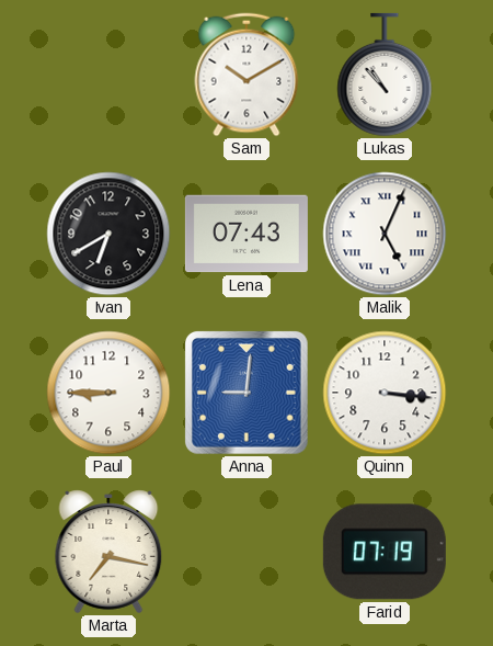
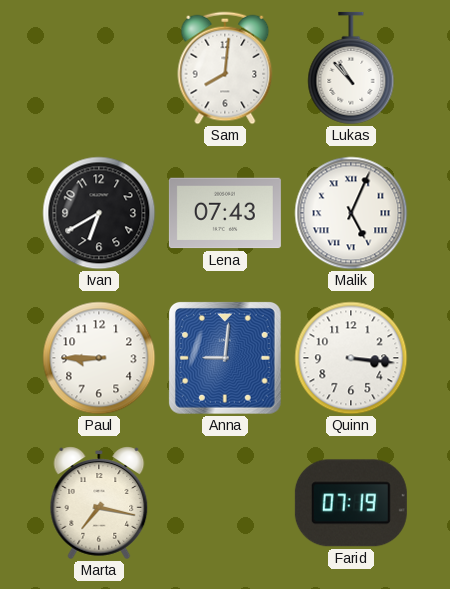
Sam: 10:10 -> 8:01 (225, 68)
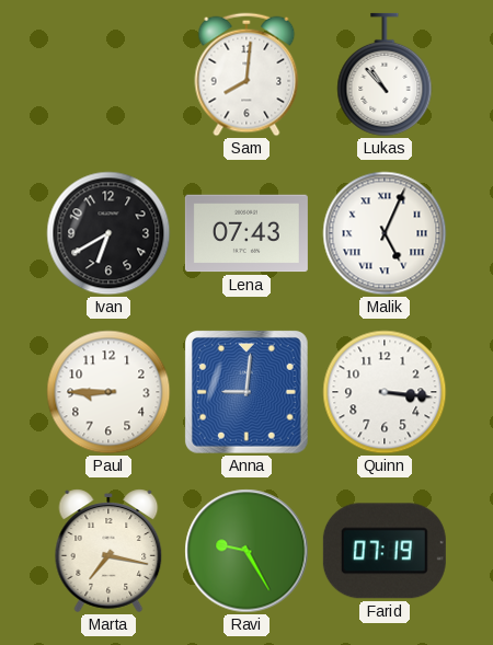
Ravi: none -> 9:25 (246, 551)
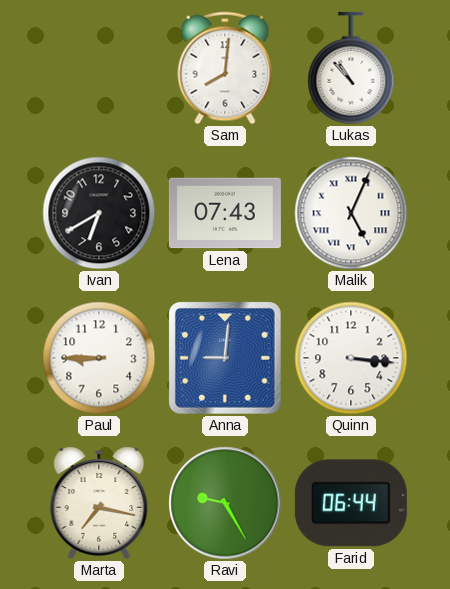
Farid: 07:19 -> 06:44 (351, 503)
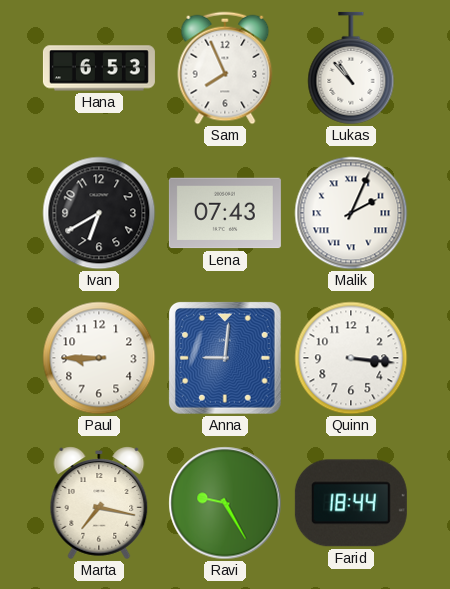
Hana: none -> 6:53 (99, 68)
Sam: 8:01 -> 7:56 (225, 68)
Malik: 5:04 -> 2:04 (351, 213)
Farid: 06:44 -> 18:44 (351, 503)
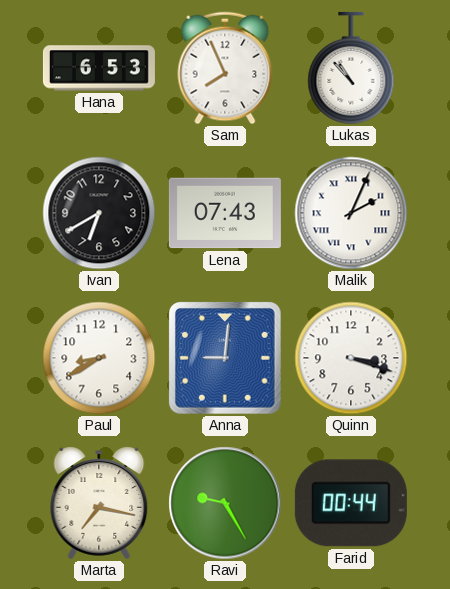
Paul: 8:45 -> 8:40 (99, 358)
Quinn: 3:16 -> 3:18 (351, 358)
Farid: 18:44 -> 00:44 (351, 503)
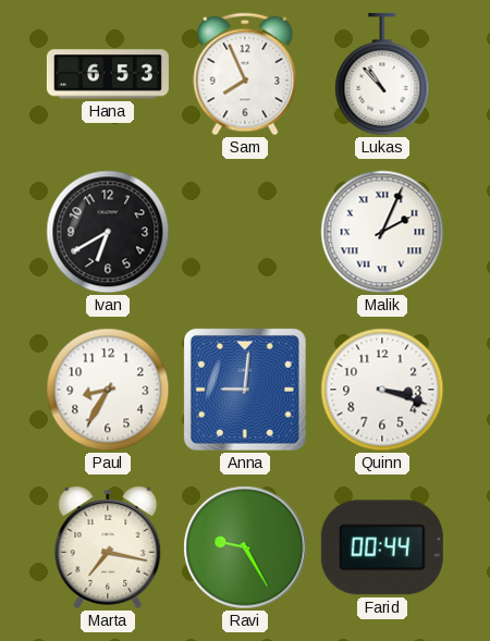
Lena: 07:43 -> none (225, 213)
Paul: 8:40 -> 8:35 (108, 390)
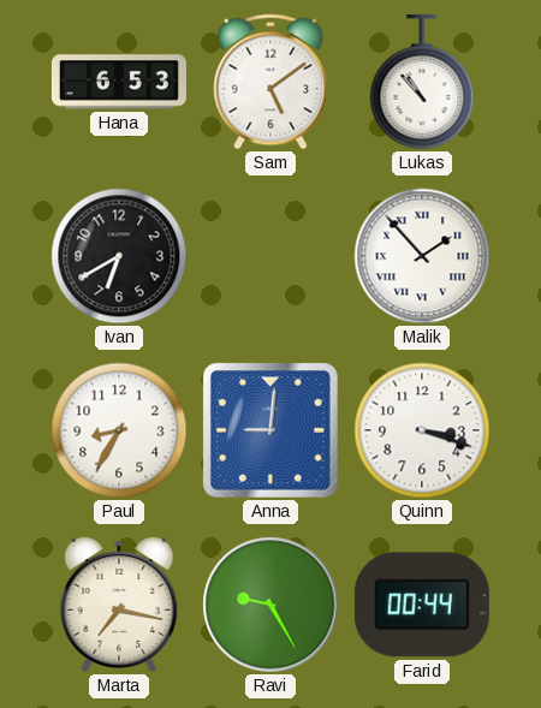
Sam: 7:56 -> 5:09 (270, 82)
Malik: 2:04 -> 1:53 (422, 256)
